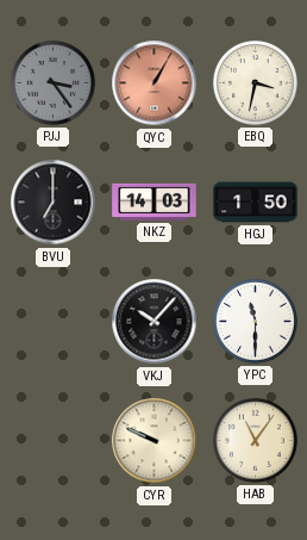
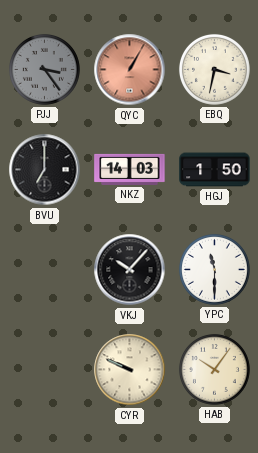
HAB: 11:06 -> 10:06 (214, 369)
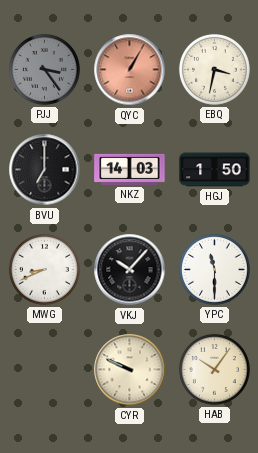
MWG: none -> 8:41 (44, 269)
